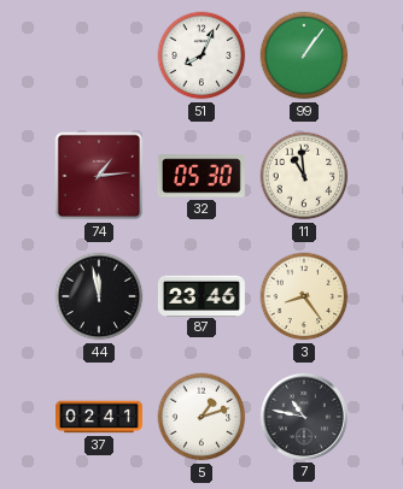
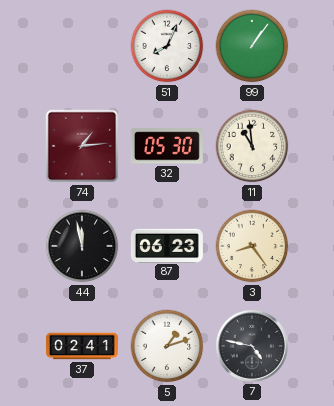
87: 23:46 -> 06:23 (167, 245)
7: 10:47 -> 4:47 (252, 346)
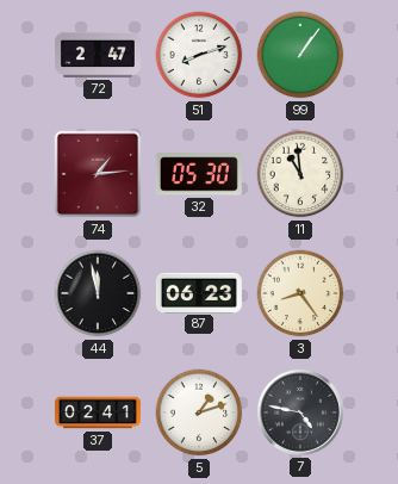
72: none -> 2:47 (98, 55)
51: 8:04 -> 8:12 (199, 55)
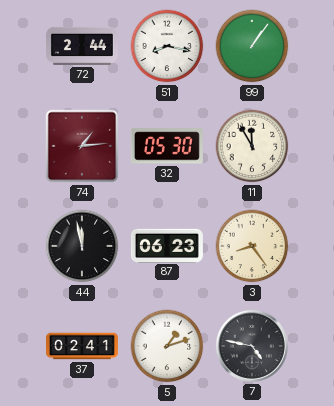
72: 2:47 -> 2:44 (82, 46)
51: 8:12 -> 8:17 (167, 46)
11: 10:59 -> 11:55 (252, 146)
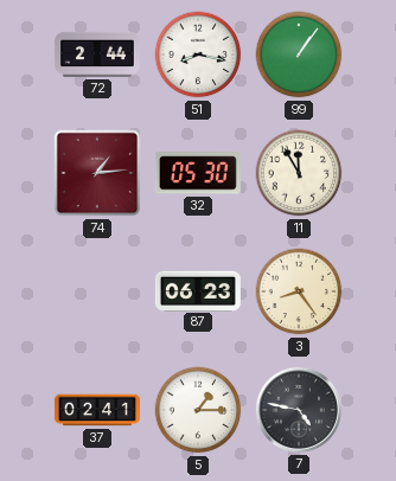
44: 11:58 -> none (82, 246)
5: 1:12 -> 1:15 (198, 410)
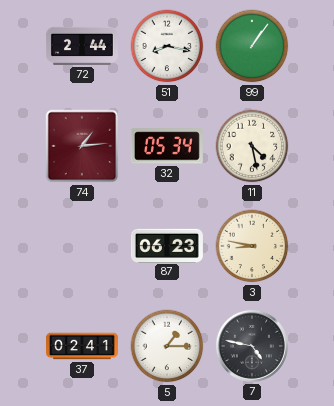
32: 05:30 -> 05:34 (167, 146)
11: 11:55 -> 4:28 (252, 146)
3: 8:24 -> 8:47 (252, 246)
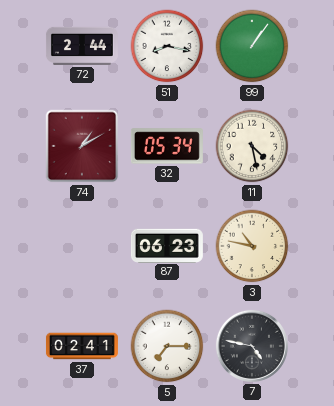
74: 1:14 -> 1:10 (82, 146)
3: 8:47 -> 10:47 (252, 246)
5: 1:15 -> 7:15 (167, 346)
